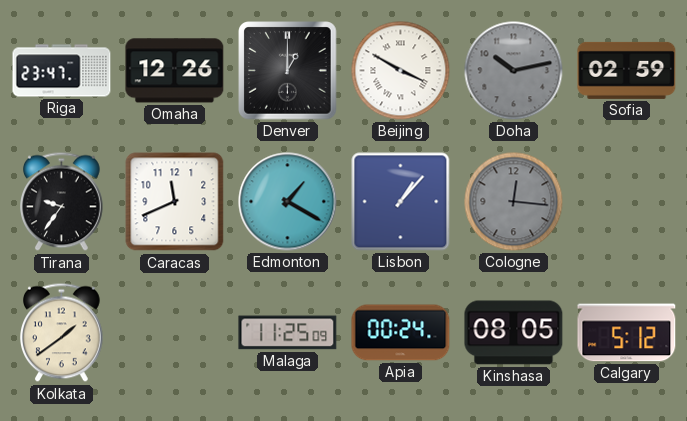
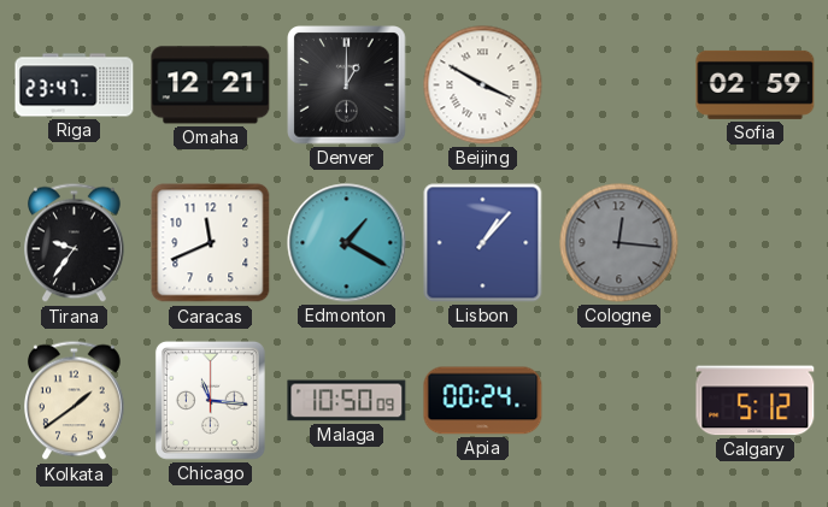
Omaha: 12:26 -> 12:21 (211, 86)
Doha: 10:13 -> none (514, 71)
Chicago: none -> 11:16 (210, 400)
Malaga: 11:25 -> 10:50 (347, 401)
Kinshasa: 08:05 -> none (514, 333)
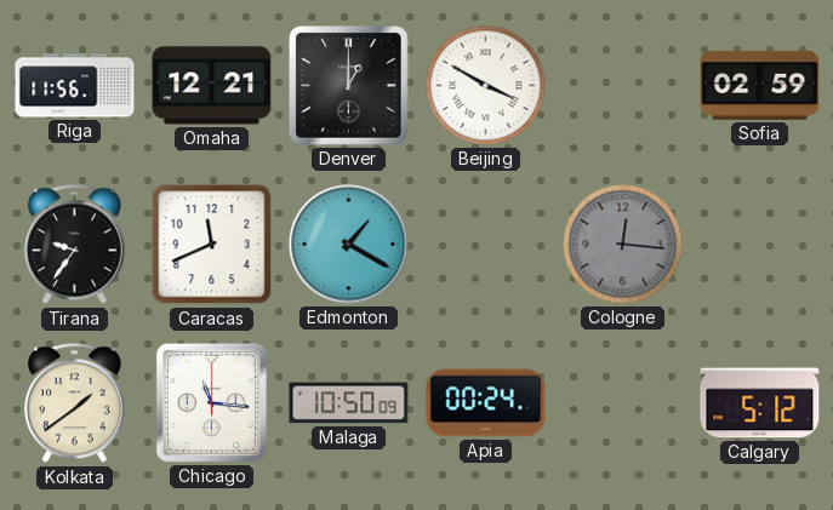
Riga: 23:47 -> 11:56 (75, 86)
Lisbon: 1:07 -> none (483, 243)
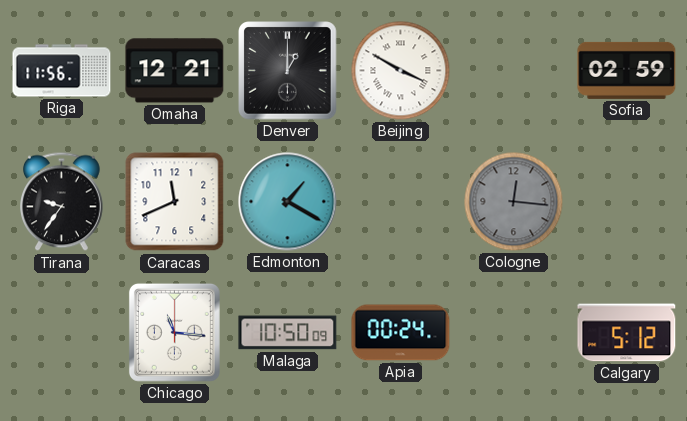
Kolkata: 1:39 -> none (75, 403)
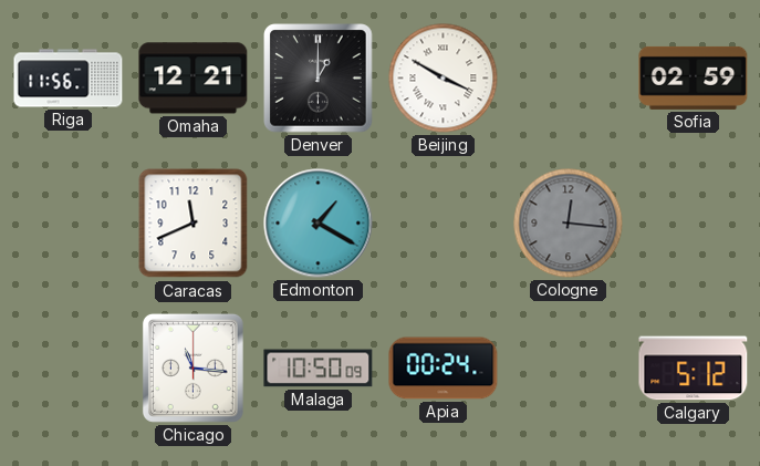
Tirana: 9:36 -> none (62, 202)
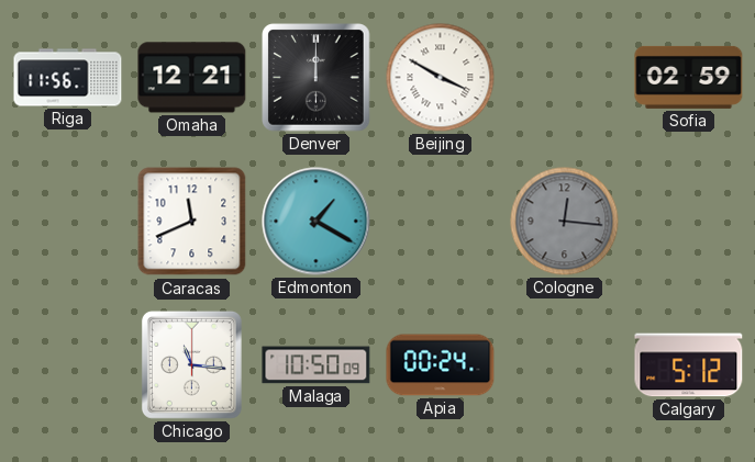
Denver: 1:00 -> 12:00 (317, 78)
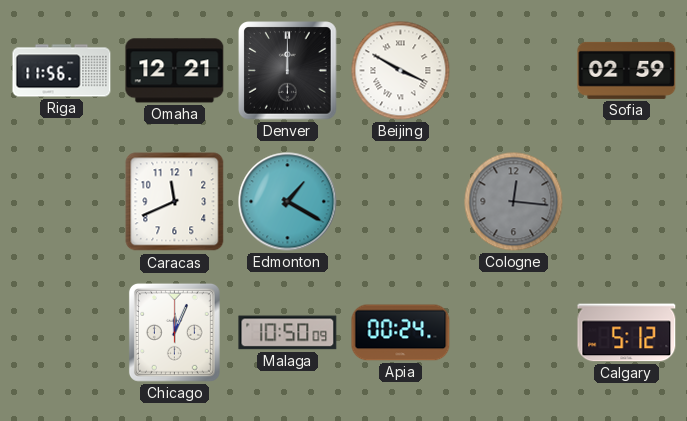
Chicago: 11:16 -> 12:04 (174, 332)
